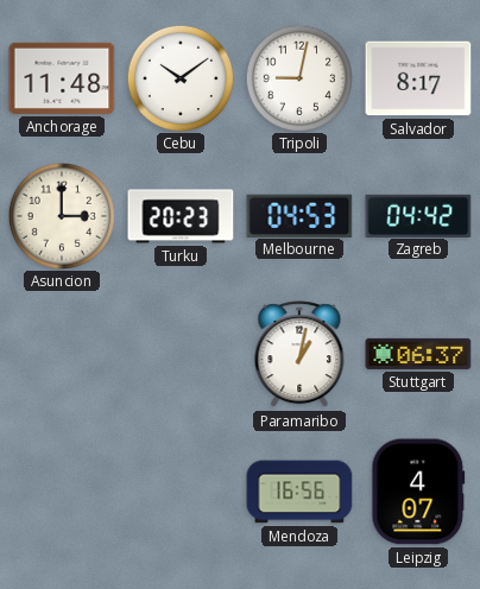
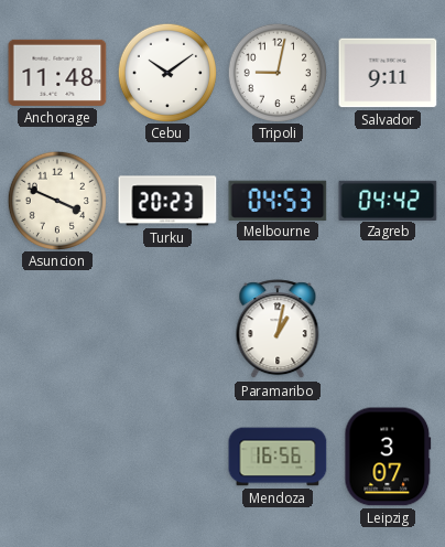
Salvador: 8:17 -> 9:11 (388, 73)
Asuncion: 3:00 -> 3:49 (56, 200)
Stuttgart: 06:37 -> none (418, 354)
Leipzig: 4:07 -> 3:07 (388, 457)
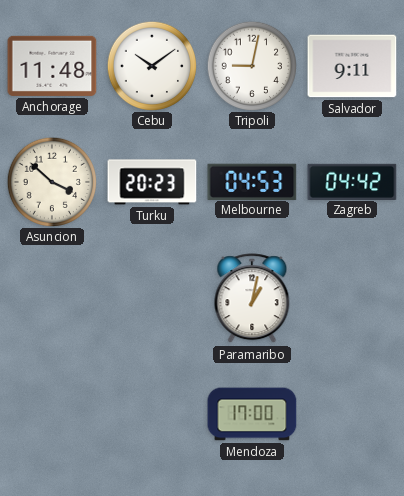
Asuncion: 3:49 -> 3:52 (51, 181)
Mendoza: 16:56 -> 17:00 (252, 414)
Leipzig: 3:07 -> none (388, 457)
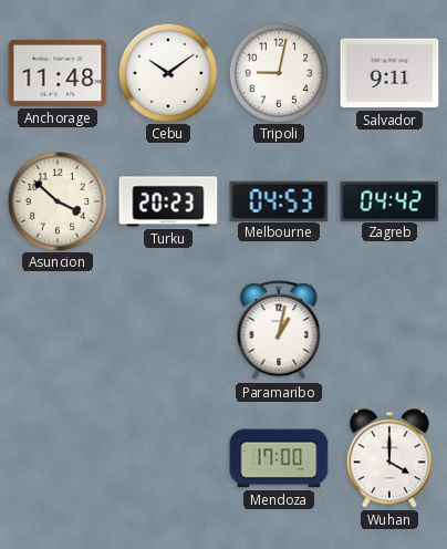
Wuhan: none -> 4:00 (389, 458)
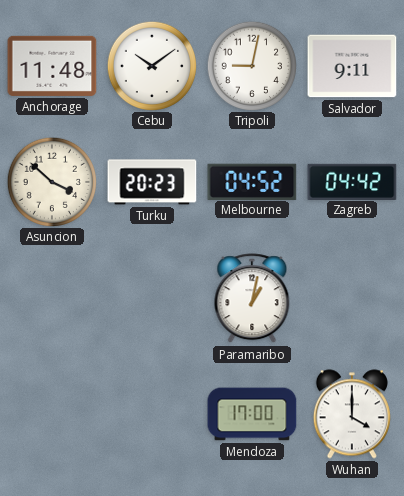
Melbourne: 04:53 -> 04:52 (252, 181)
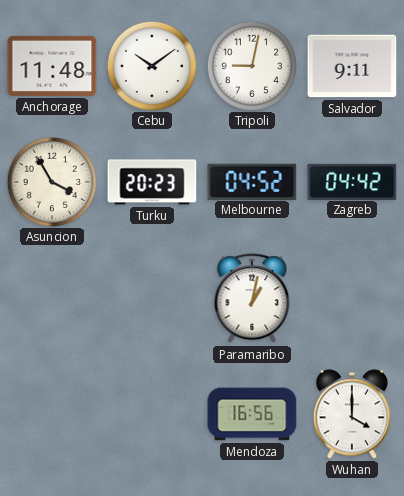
Asuncion: 3:52 -> 3:55 (51, 181)
Mendoza: 17:00 -> 16:56 (252, 414)
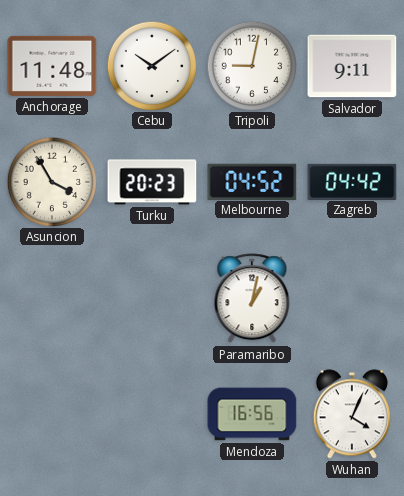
Wuhan: 4:00 -> 4:04 (352, 414)
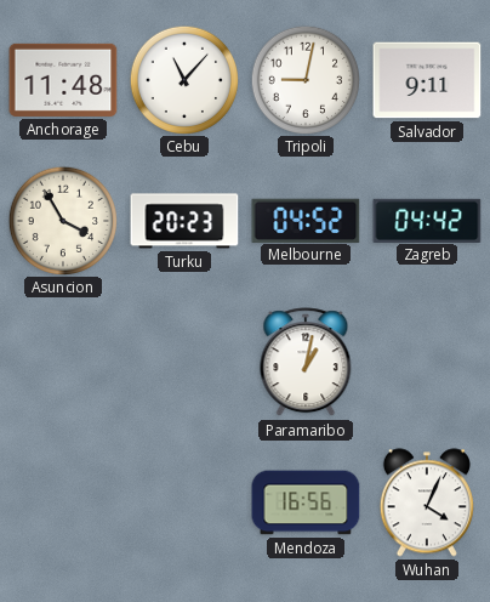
Cebu: 10:09 -> 11:07 (183, 79)
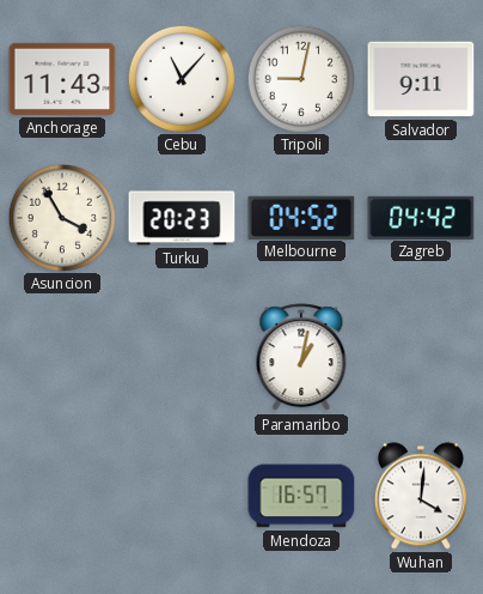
Anchorage: 11:48 -> 11:43 (62, 79)
Mendoza: 16:56 -> 16:57 (301, 496)
Wuhan: 4:04 -> 4:01 (421, 496)
